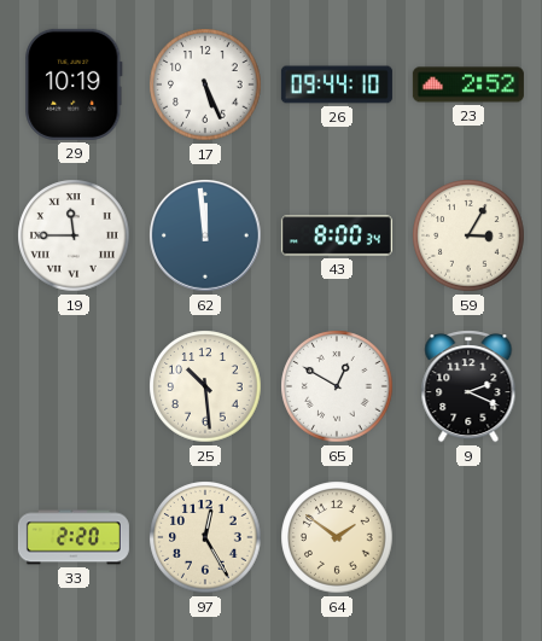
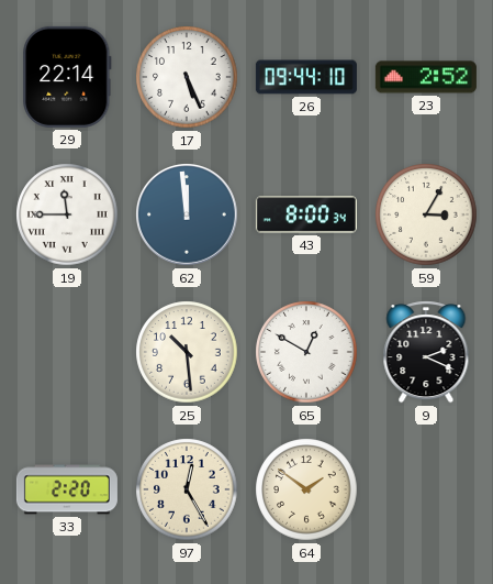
29: 10:19 -> 22:14 (67, 77)
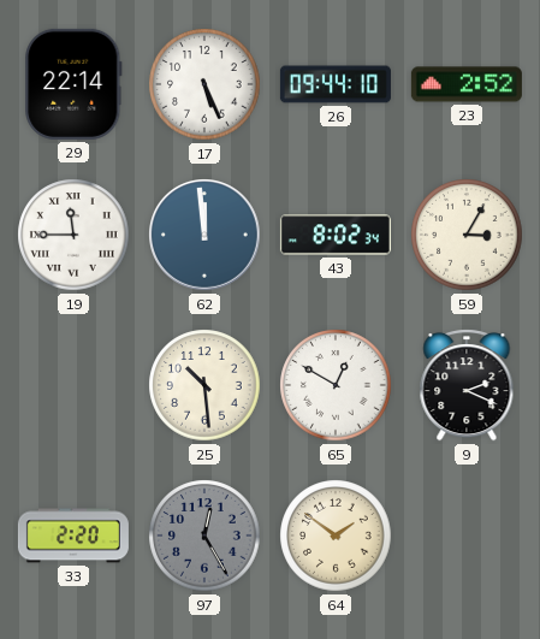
43: 8:00 -> 8:02 (336, 235)
97 dial: cream -> grey (204, 536)
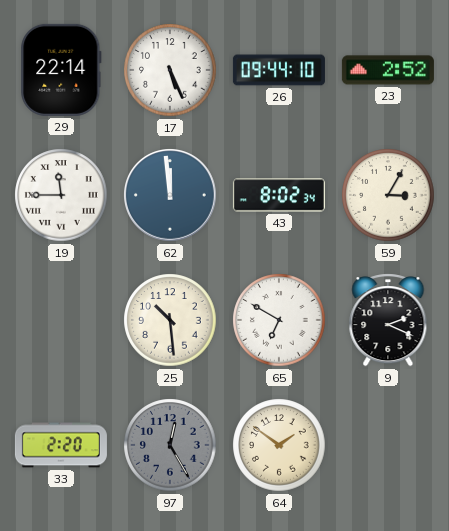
65: 12:50 -> 6:50 (279, 320)
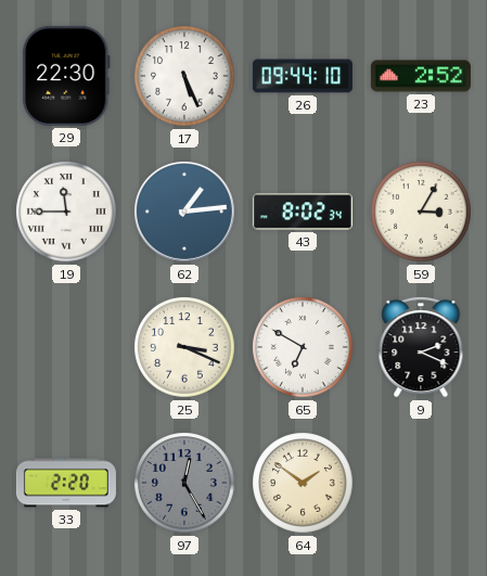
29: 22:14 -> 22:30 (66, 76)
62: 11:59 -> 1:14 (185, 213)
25: 10:29 -> 3:19 (184, 347)
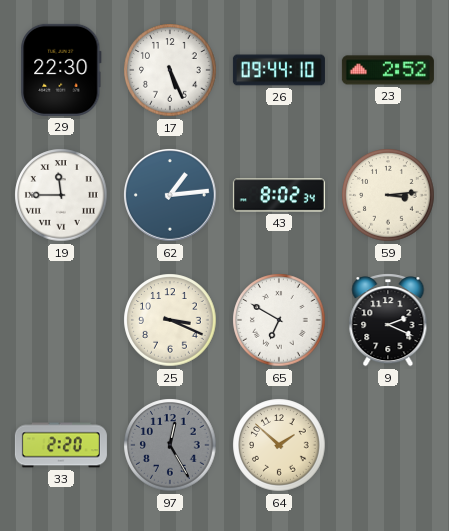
59: 3:05 -> 3:14 (388, 195)
64: 1:51 -> 1:52 (279, 445)
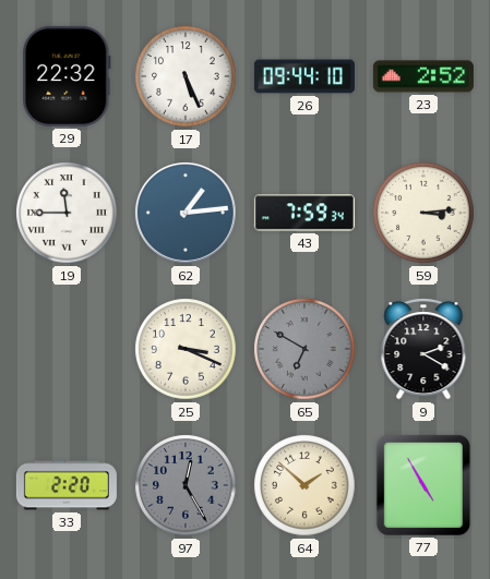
29: 22:30 -> 22:32 (67, 76)
43: 8:02 -> 7:59 (304, 213)
65 dial: white -> grey (304, 349)
9: 2:19 -> 2:20 (423, 349)
77: none -> 4:55 (423, 485)
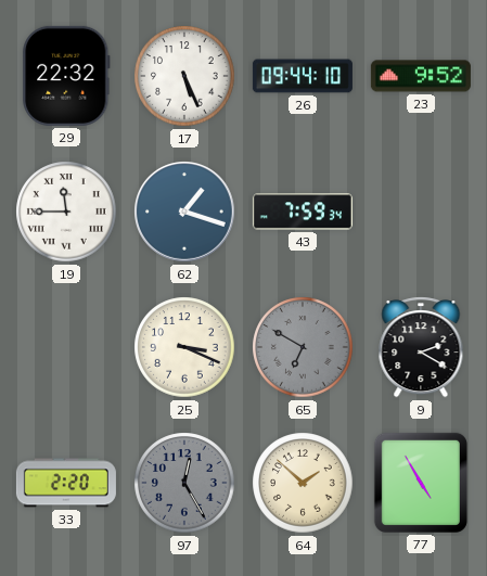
23: 2:52 -> 9:52 (421, 76)
62: 1:14 -> 1:18 (185, 213)
59: 3:14 -> none (423, 213)
